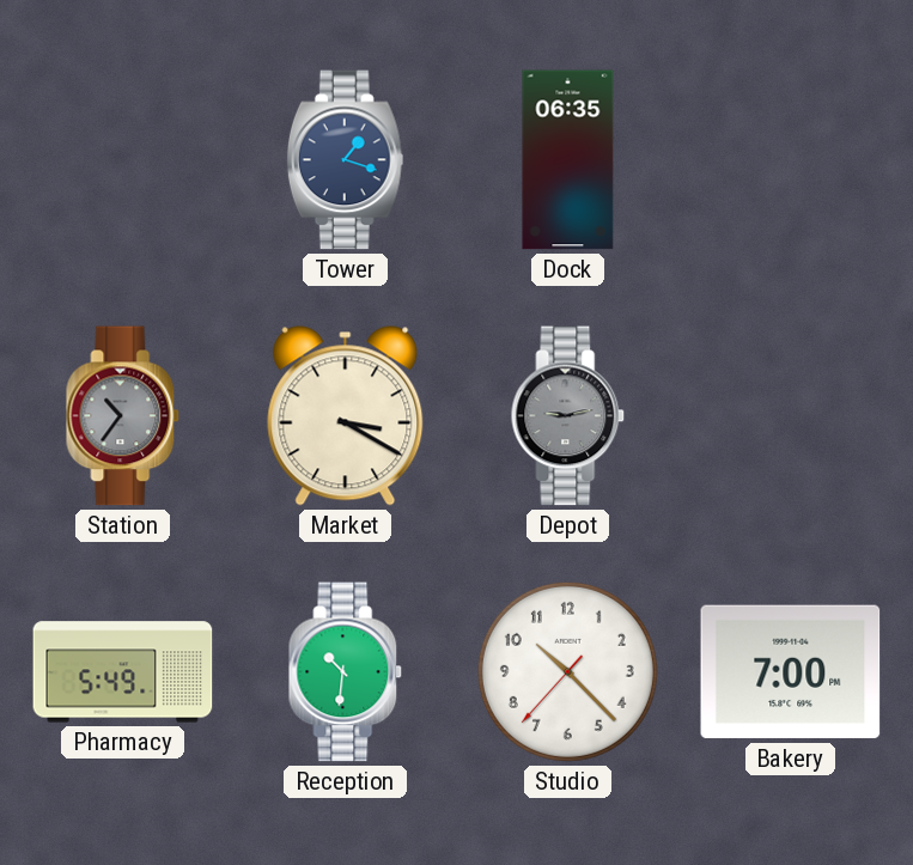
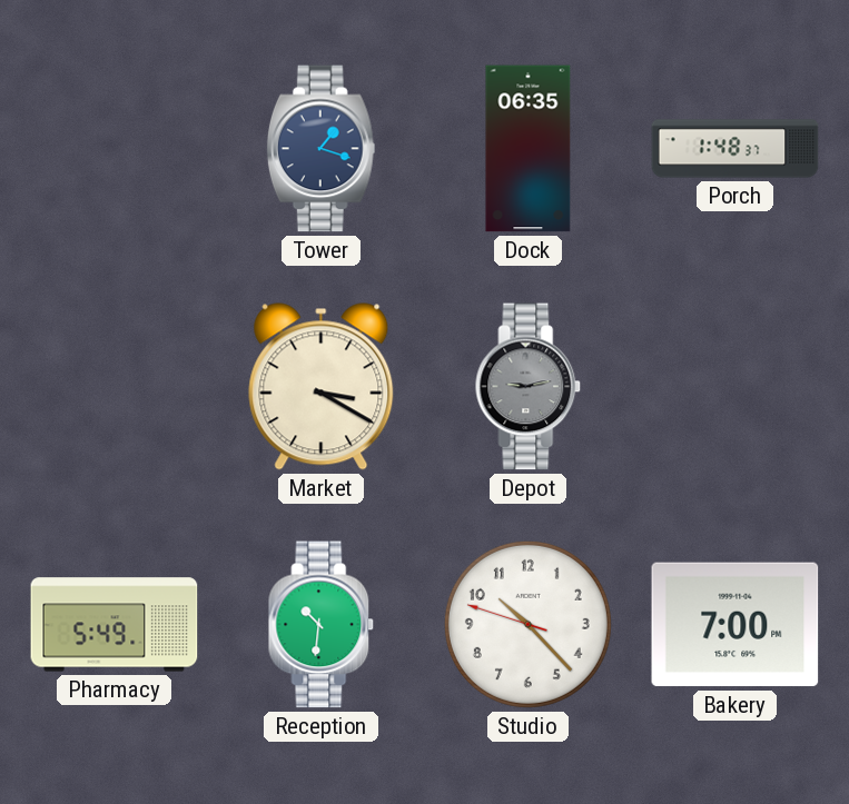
Porch: none -> 1:48 (736, 149)
Station: 10:36 -> none (123, 416)
Studio: 10:22:37 -> 10:22:48 (527, 624)
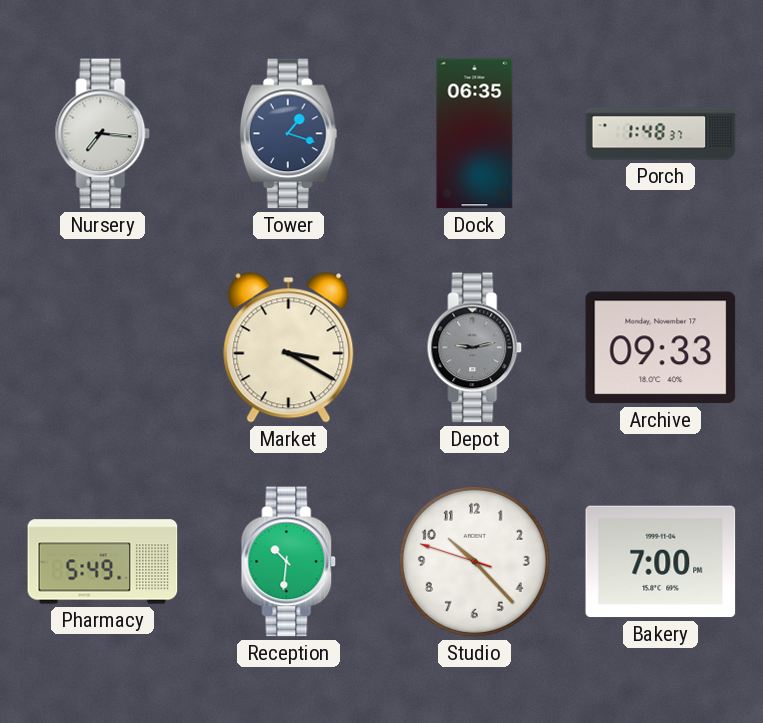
Nursery: none -> 7:16 (103, 134)
Archive: none -> 09:33 (661, 348)
